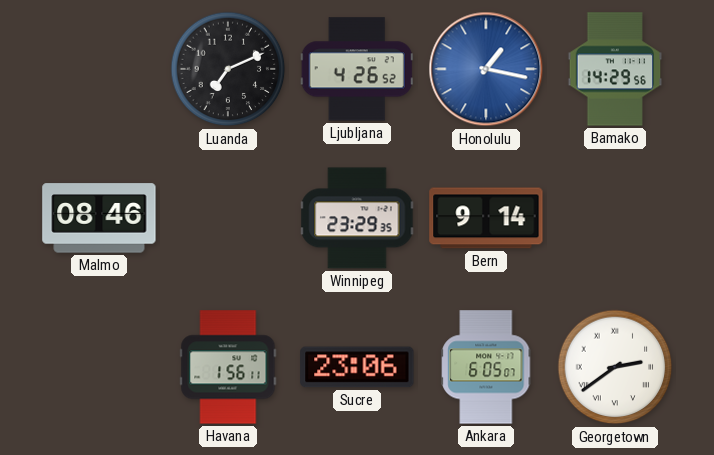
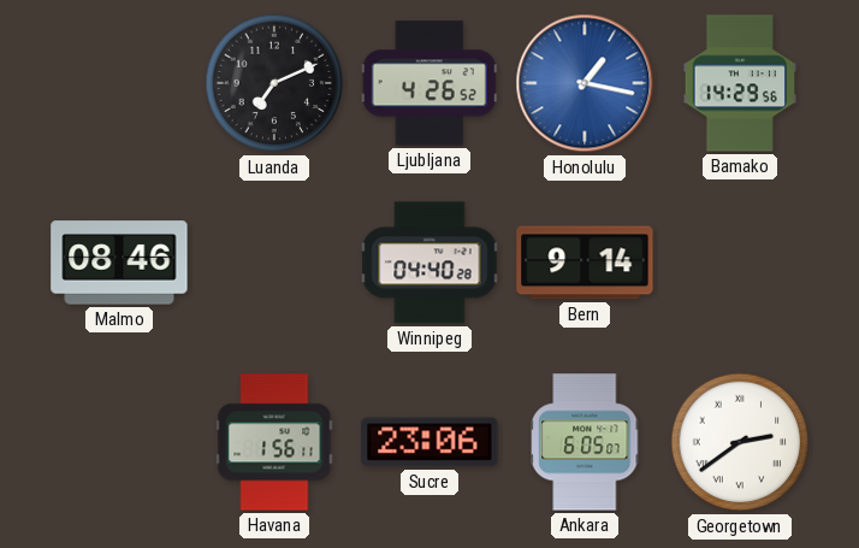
Winnipeg: 23:29 -> 04:40 (429, 263)
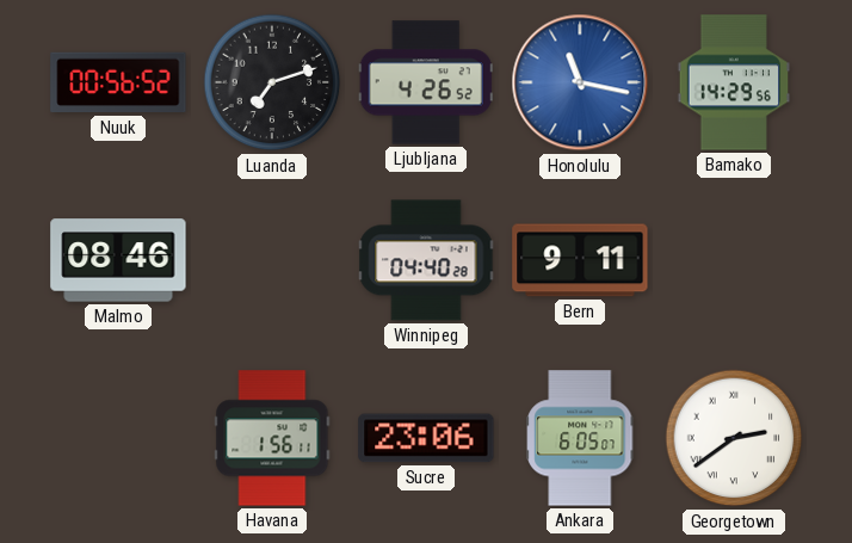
Nuuk: none -> 00:56 (118, 82)
Luanda: 7:11 -> 7:12 (272, 82)
Honolulu: 1:17 -> 11:17 (580, 82)
Bern: 9:14 -> 9:11 (580, 260)
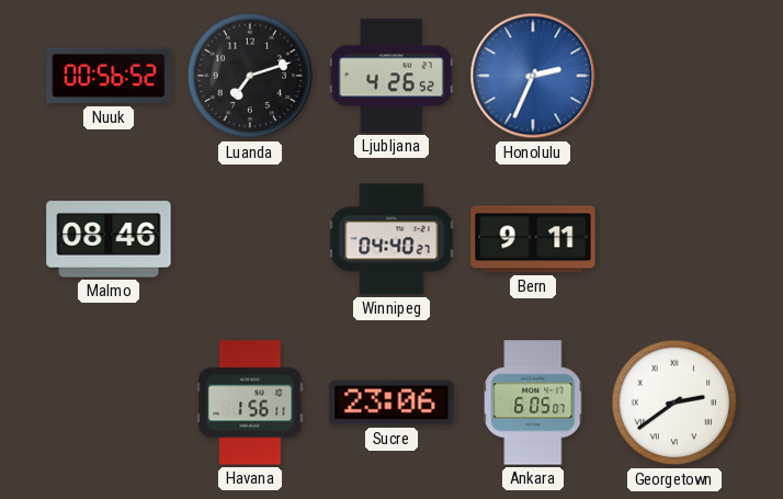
Honolulu: 11:17 -> 2:34 (533, 76)
Bamako: 14:29 -> none (734, 82)
Winnipeg: 04:40:28 -> 04:40:27 (392, 239)
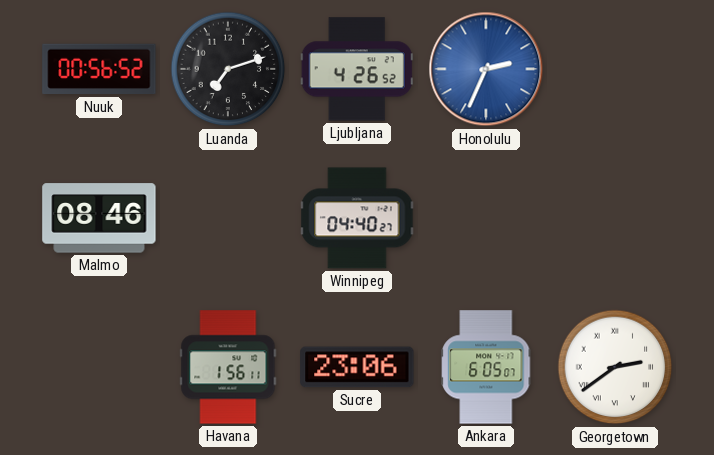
Bern: 9:11 -> none (533, 239)
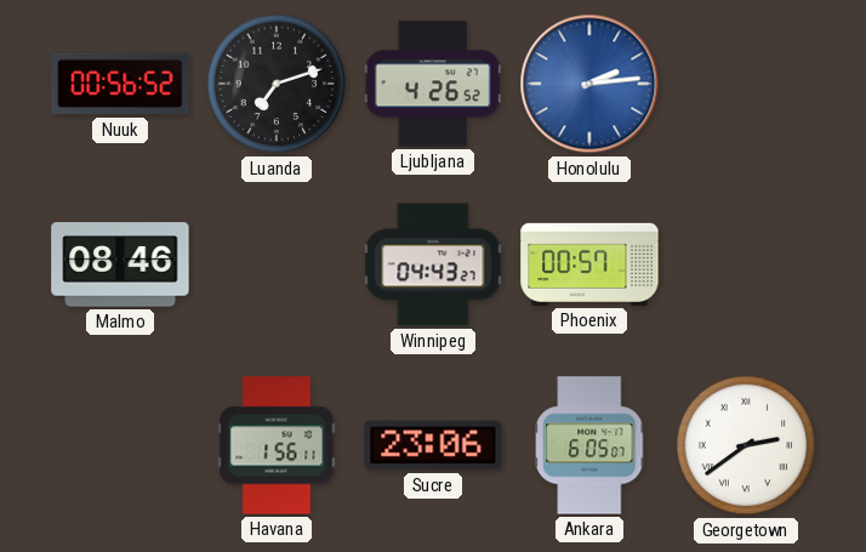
Honolulu: 2:34 -> 2:14 (589, 84)
Winnipeg: 04:40 -> 04:43 (433, 264)
Phoenix: none -> 00:57 (589, 264)
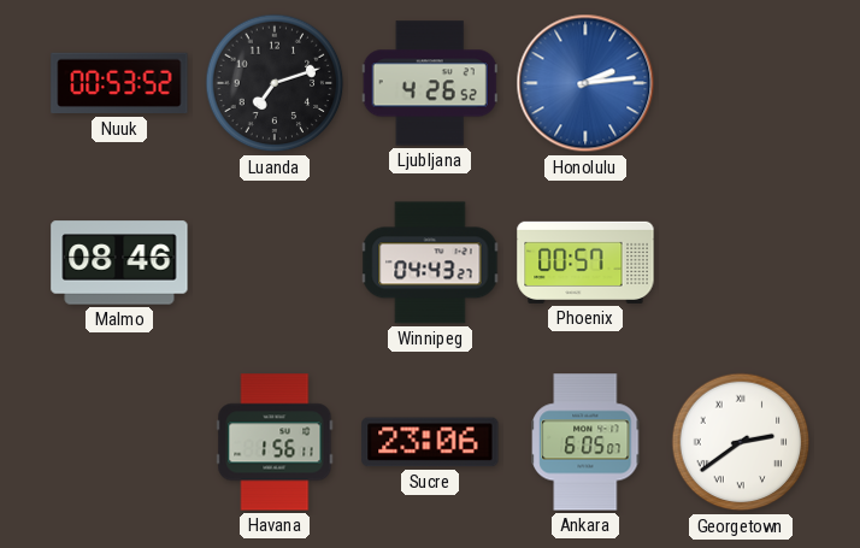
Nuuk: 00:56 -> 00:53 (119, 83)
